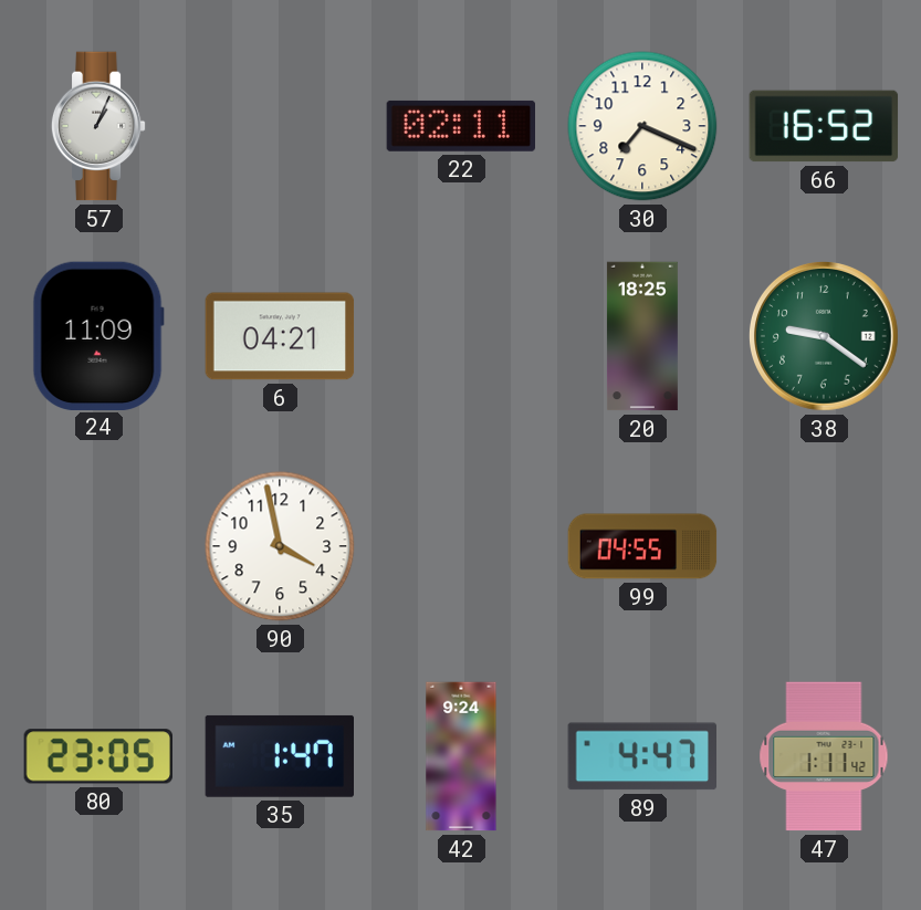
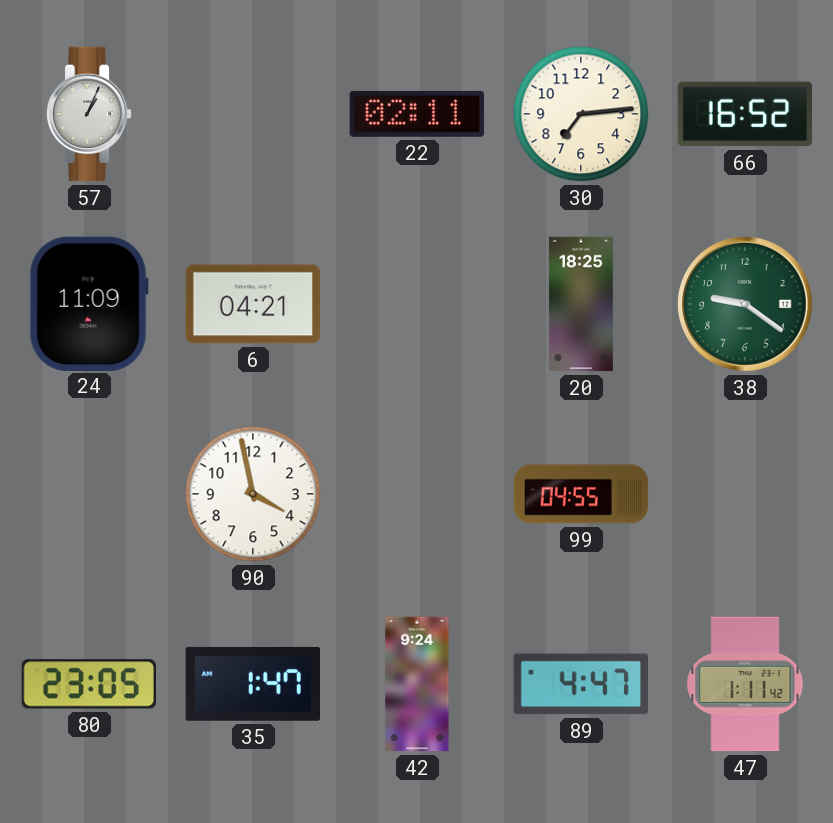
30: 7:19 -> 7:14 (581, 114)
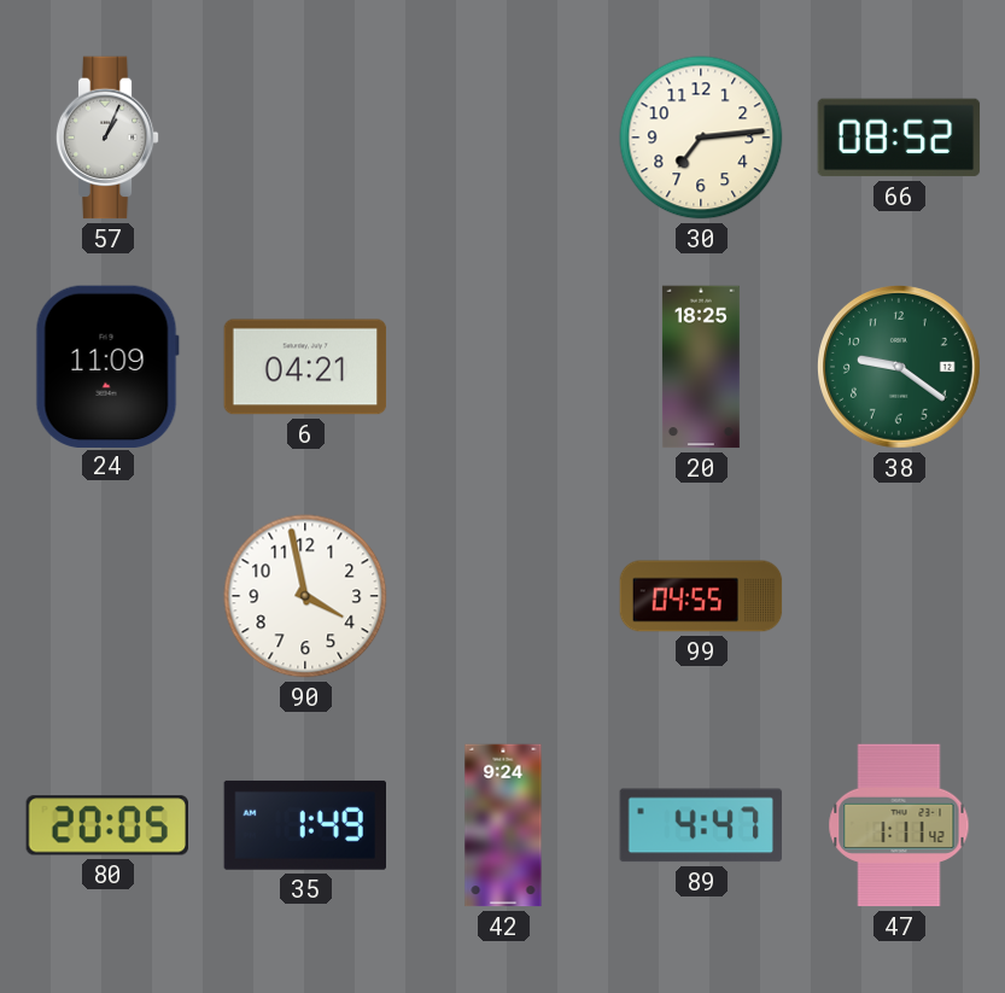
22: 02:11 -> none (417, 114)
66: 16:52 -> 08:52 (899, 138)
80: 23:05 -> 20:05 (106, 825)
35: 1:47 -> 1:49 (304, 825)
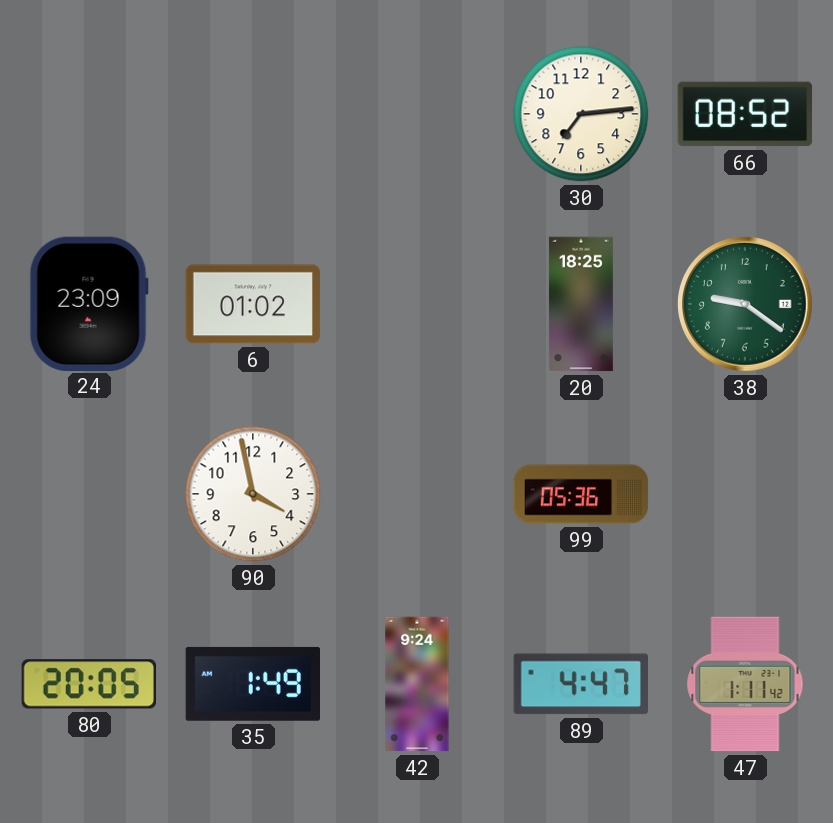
57: 1:04 -> none (107, 138)
24: 11:09 -> 23:09 (89, 303)
6: 04:21 -> 01:02 (253, 304)
99: 04:55 -> 05:36 (581, 494)
